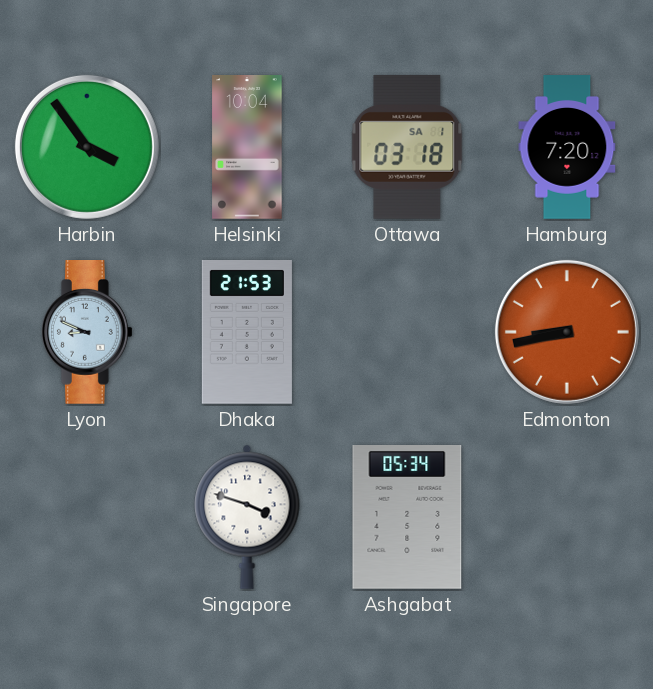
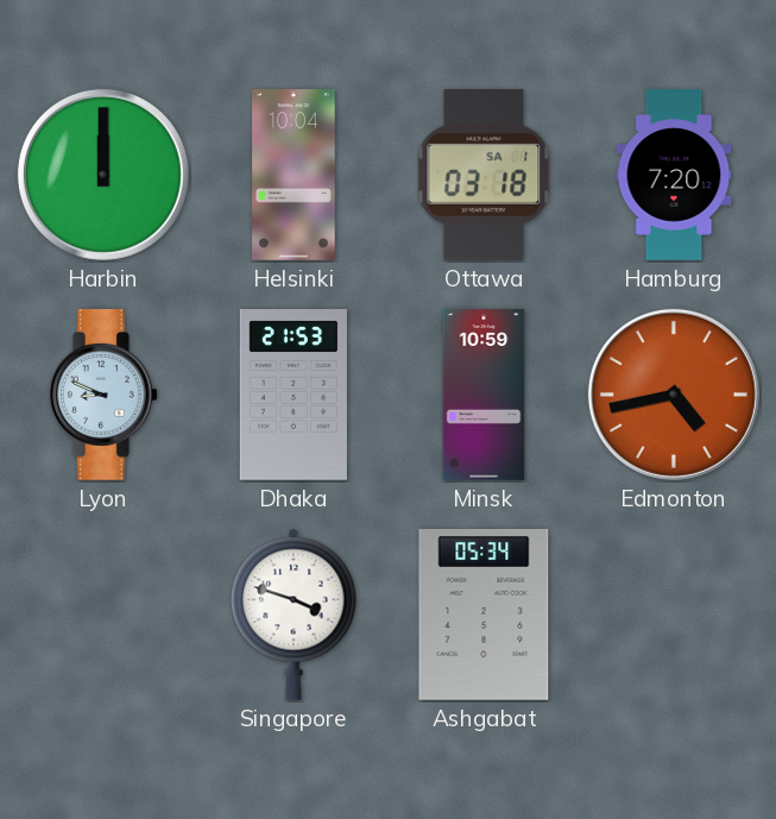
Harbin: 3:54 -> 12:00 (103, 175)
Minsk: none -> 10:59 (484, 395)
Edmonton: 8:43 -> 4:43 (674, 395)
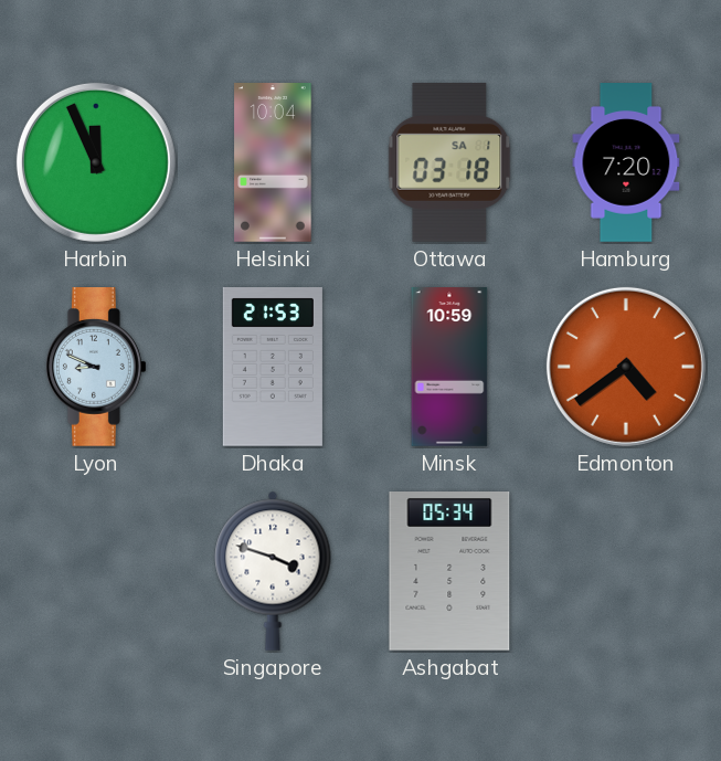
Harbin: 12:00 -> 11:56 (96, 162)
Edmonton: 4:43 -> 4:39 (626, 367)
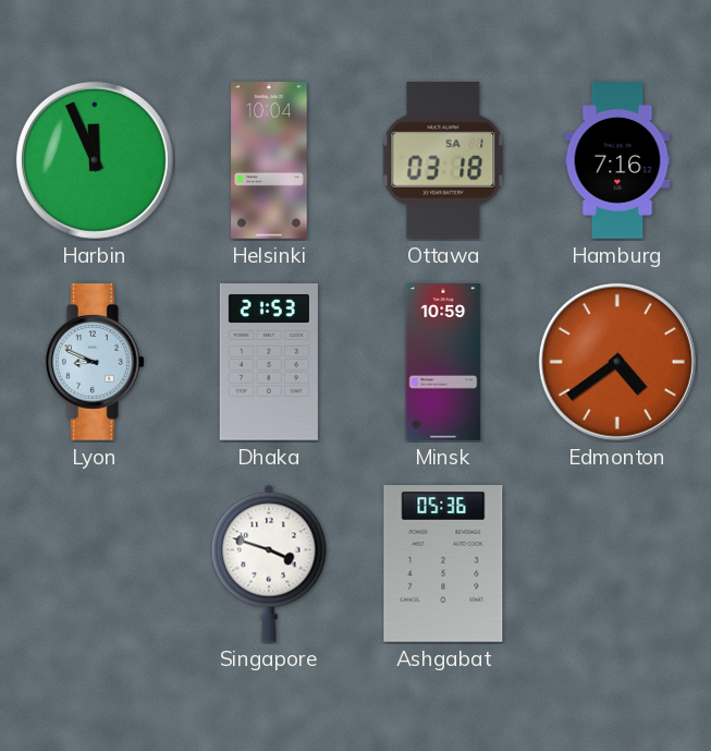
Hamburg: 7:20 -> 7:16 (617, 160)
Ashgabat: 05:34 -> 05:36 (443, 565)
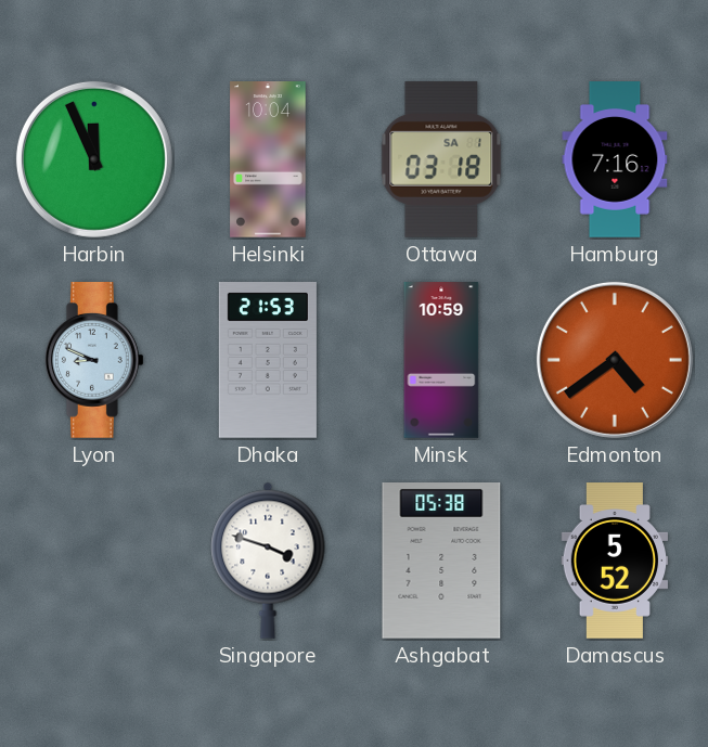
Ashgabat: 05:36 -> 05:38 (441, 562)
Damascus: none -> 5:52 (615, 561)
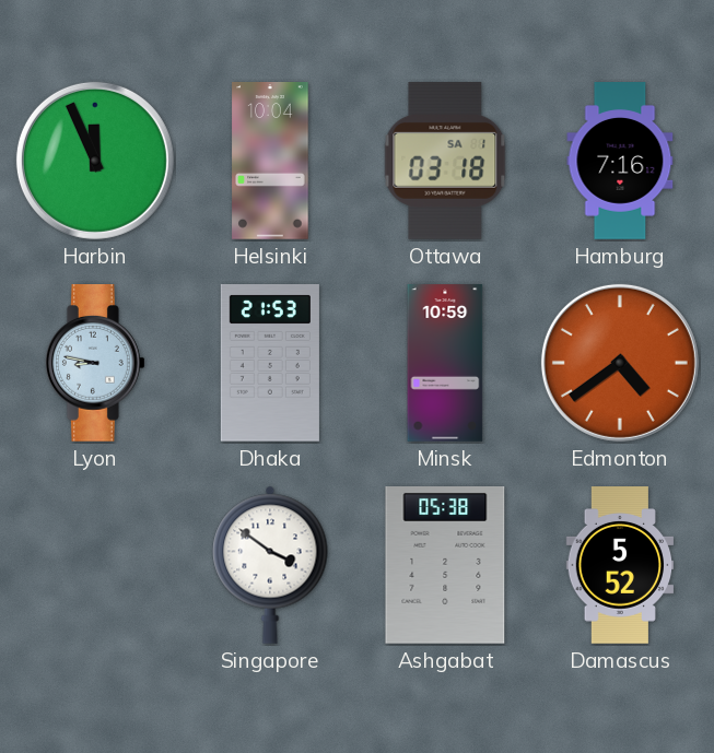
Lyon: 8:49 -> 8:47 (95, 364)
Singapore: 3:48 -> 3:51 (270, 565)
